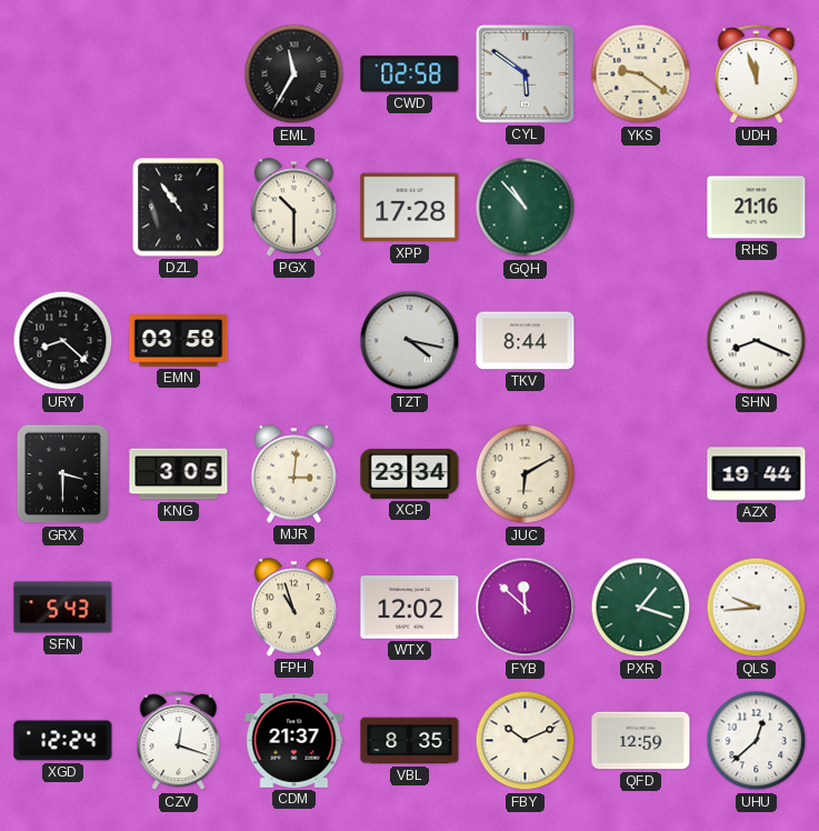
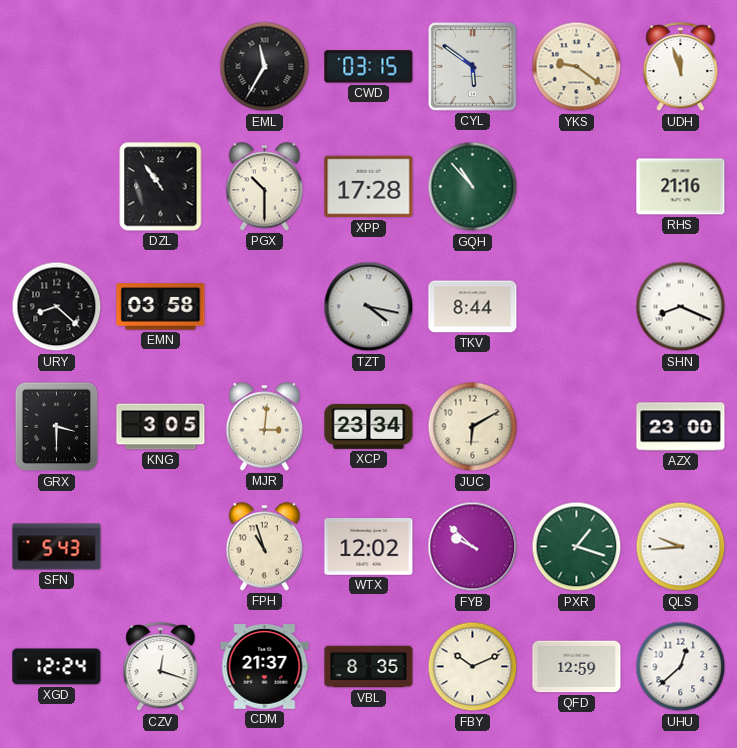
CWD: 02:58 -> 03:15 (369, 67)
AZX: 19:44 -> 23:00 (681, 427)
FYB: 11:52 -> 9:52 (473, 547)
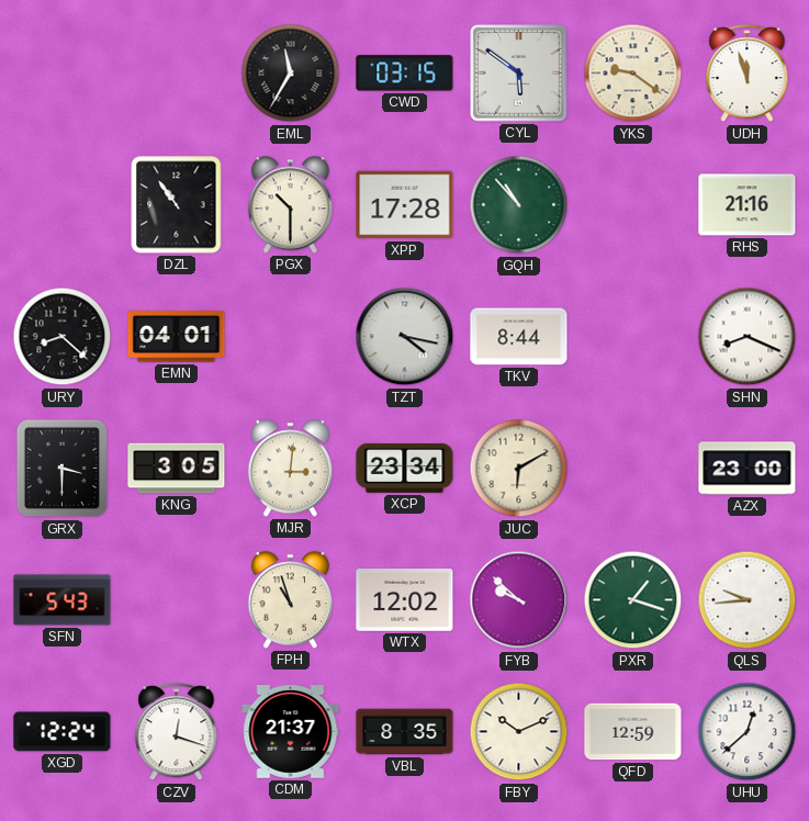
EMN: 03:58 -> 04:01 (177, 337)
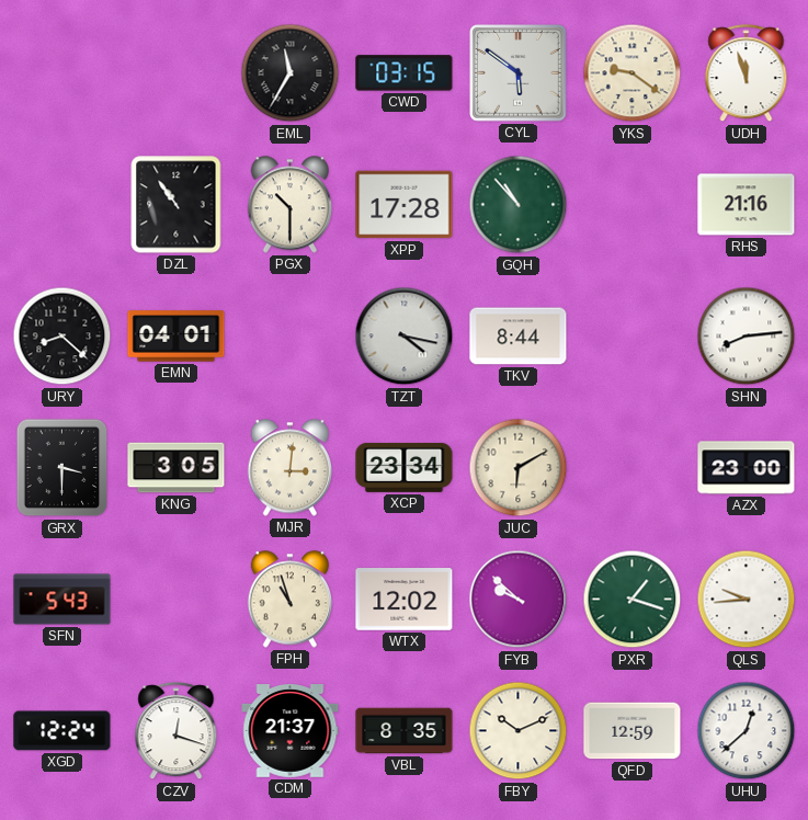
SHN: 8:19 -> 8:14 (747, 337)
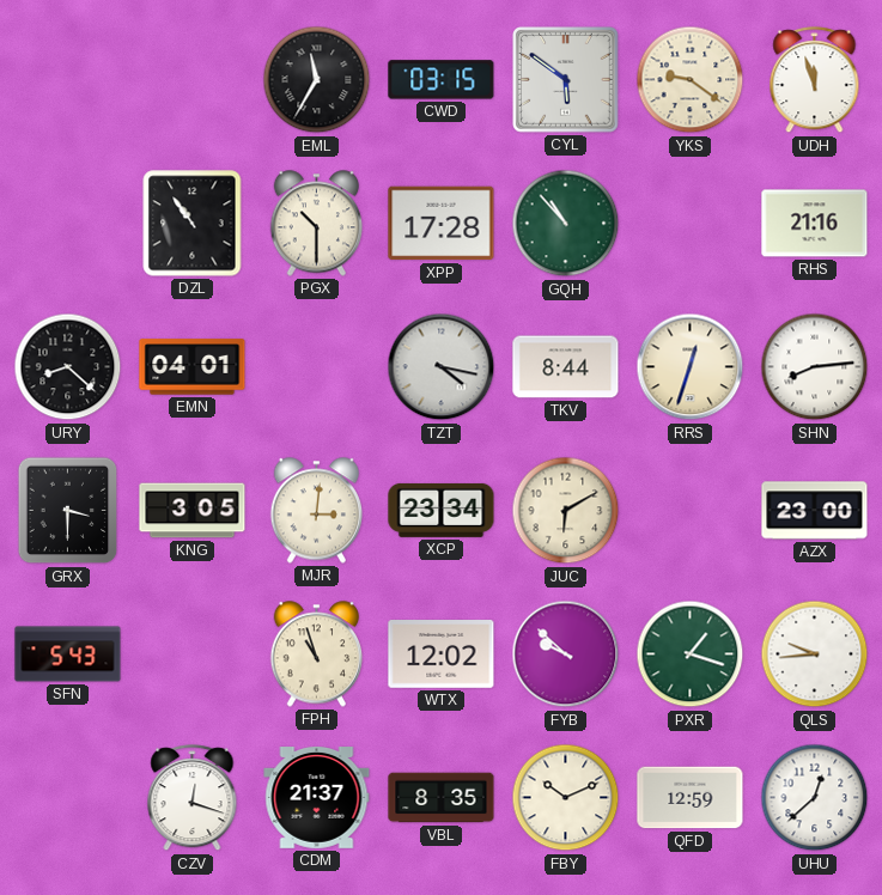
RRS: none -> 12:33 (691, 367)
XGD: 12:24 -> none (62, 731)
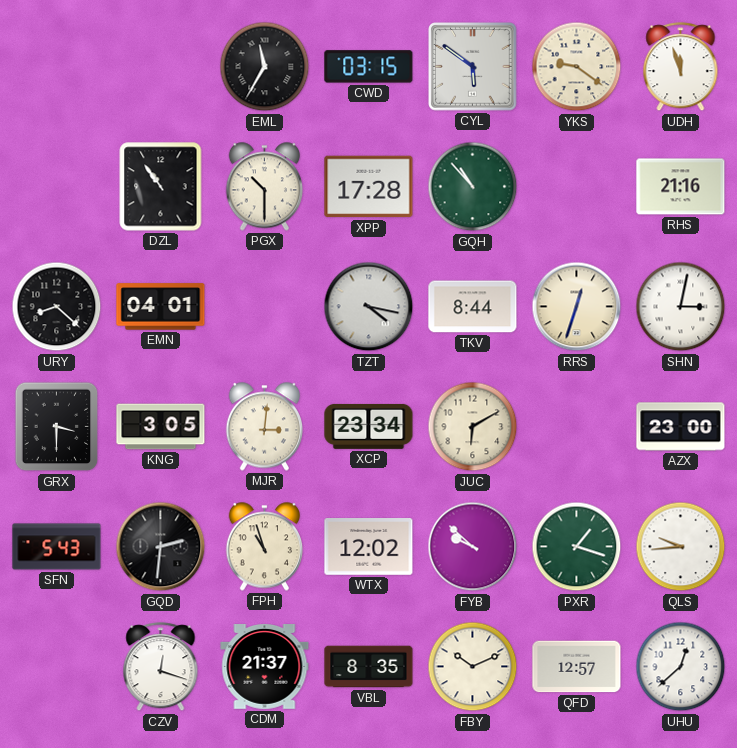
SHN: 8:14 -> 3:02 (681, 307)
GQD: none -> 2:31 (161, 547)
QFD: 12:59 -> 12:57 (577, 667)
